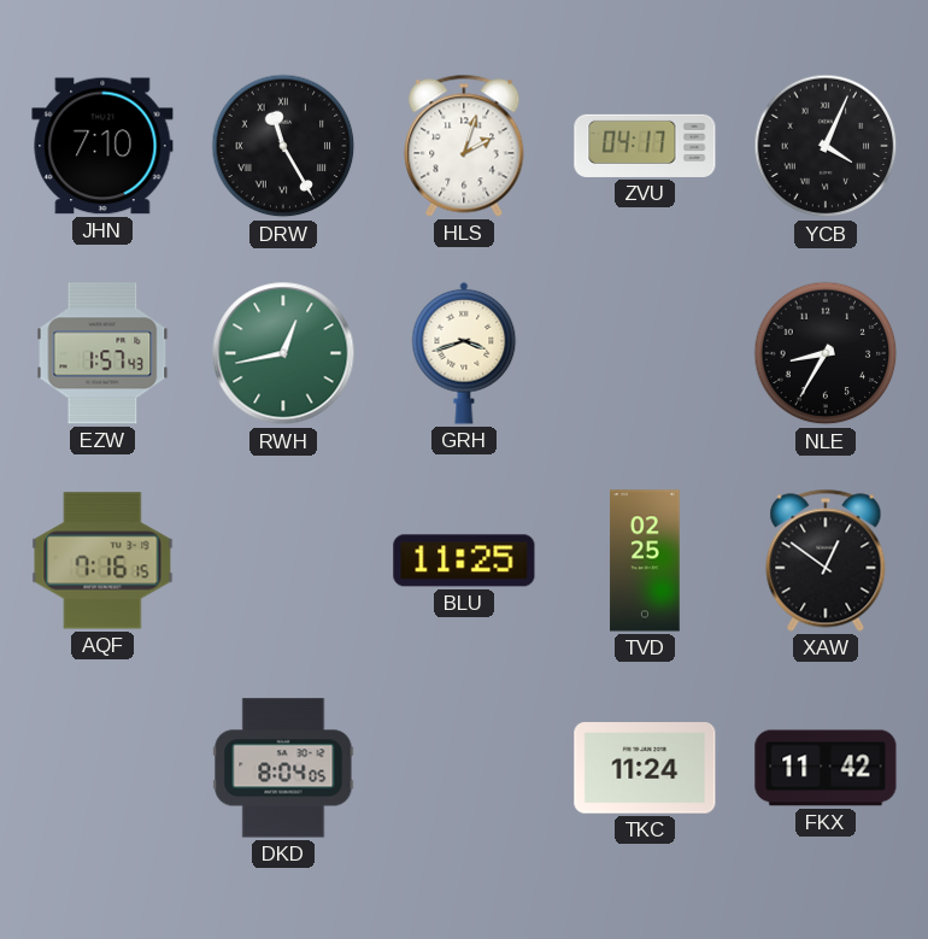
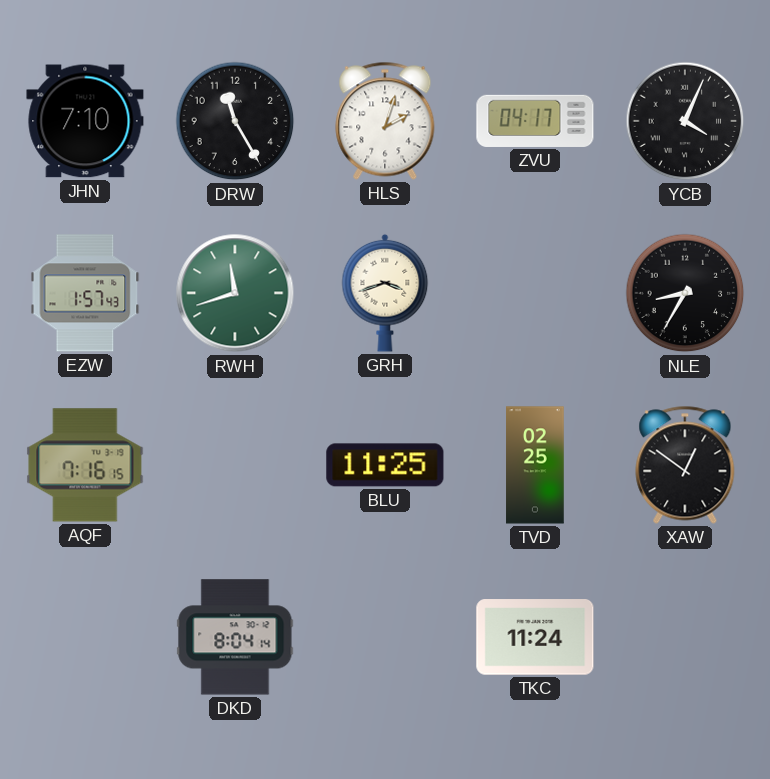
DRW numerals: Roman -> Arabic (235, 121)
RWH: 12:43 -> 11:42 (235, 293)
DKD: 8:04:05 -> 8:04:14 (235, 637)
FKX: 11:42 -> none (826, 768)
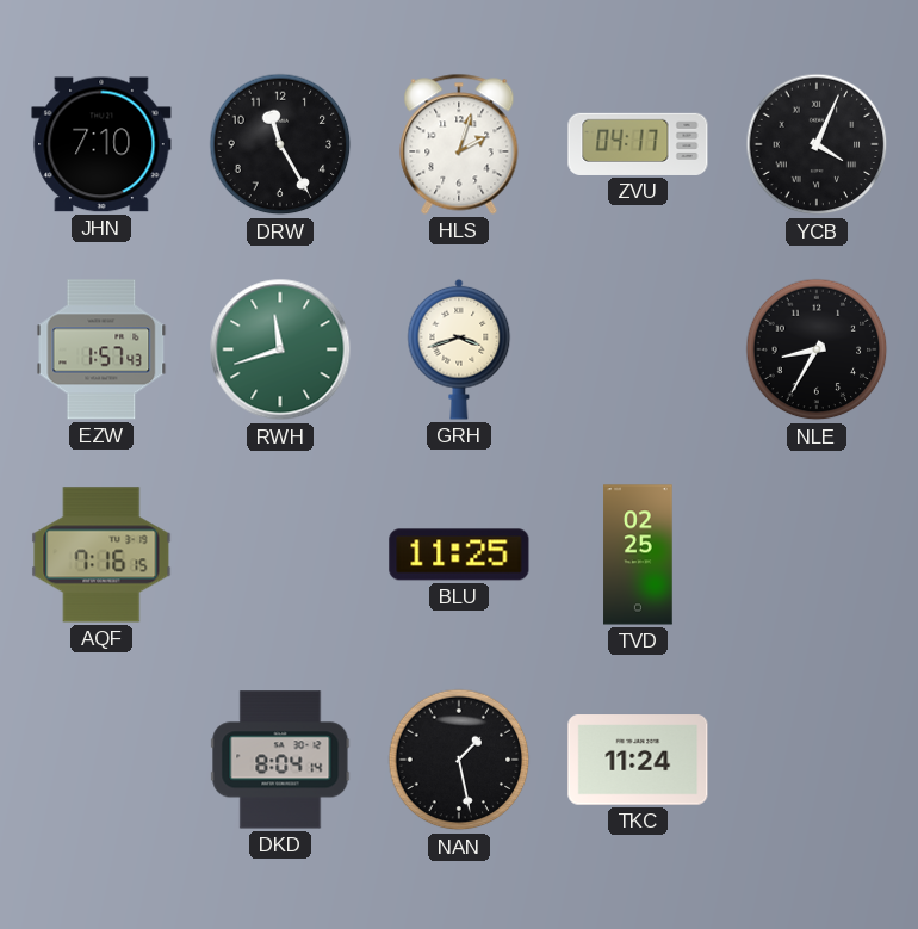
XAW: 12:51 -> none (685, 465)
NAN: none -> 1:28 (459, 760)
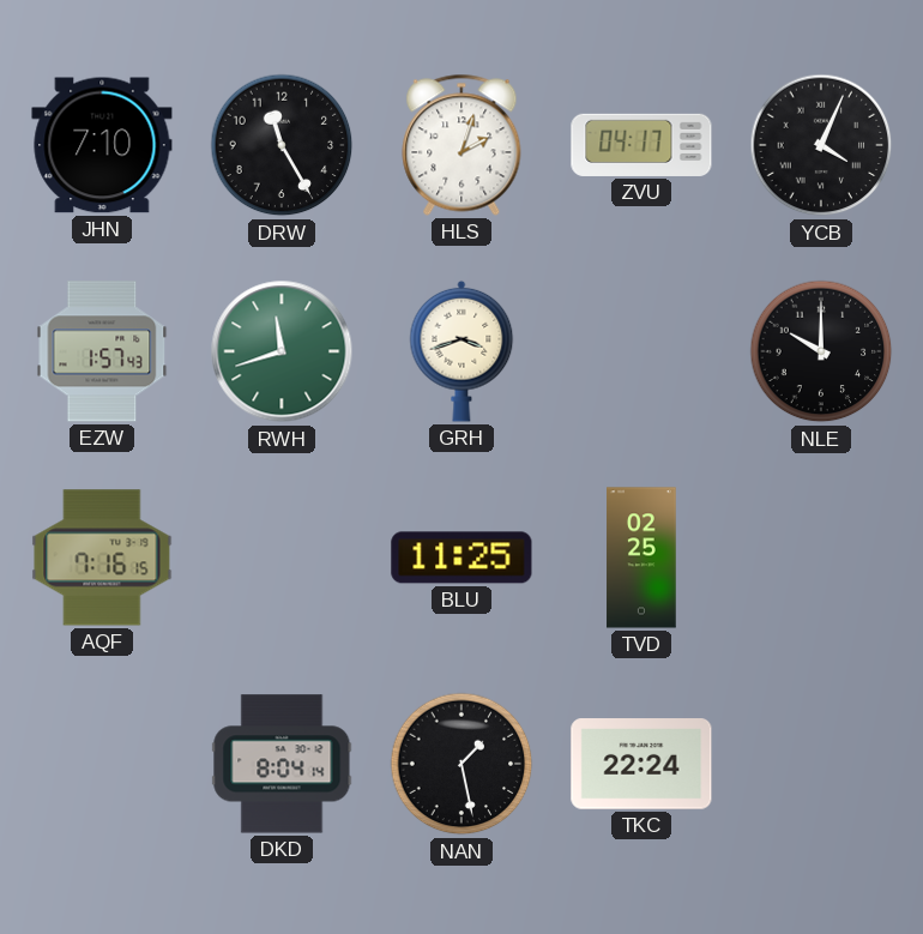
NLE: 8:35 -> 10:00 (821, 351)
TKC: 11:24 -> 22:24 (641, 764)
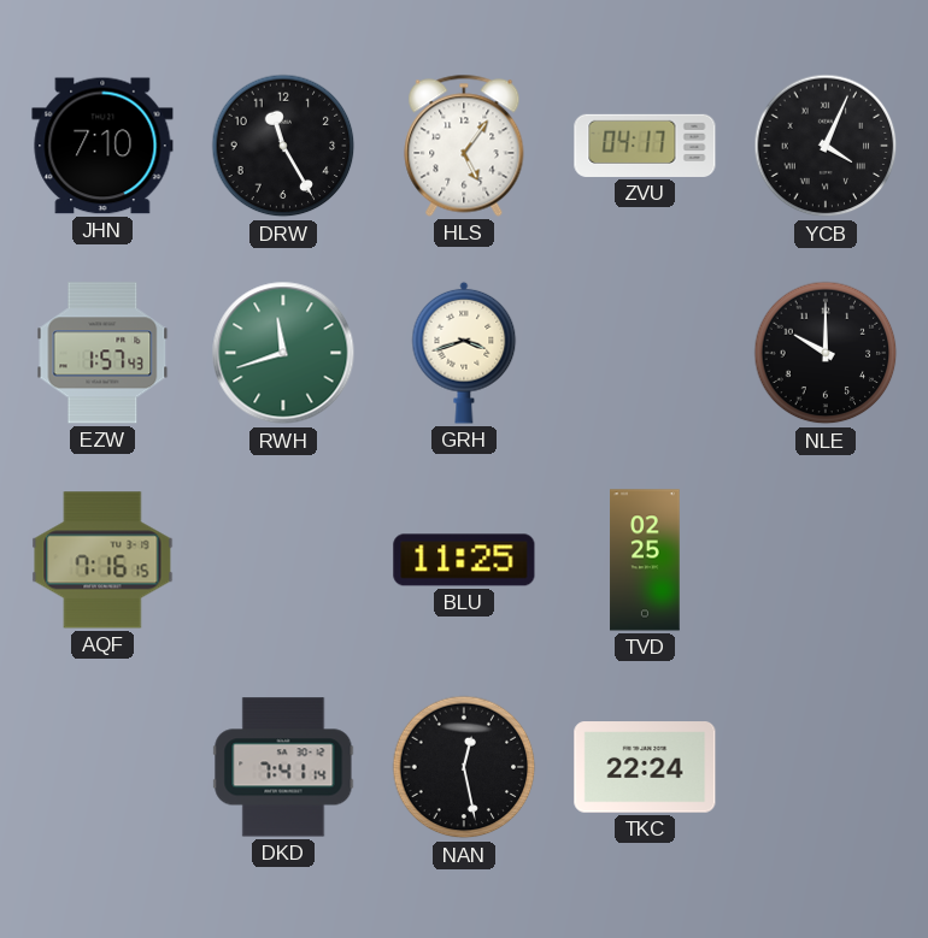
HLS: 2:03 -> 5:06 (464, 146)
DKD: 8:04 -> 7:41 (283, 767)
NAN: 1:28 -> 12:28 (464, 767)
